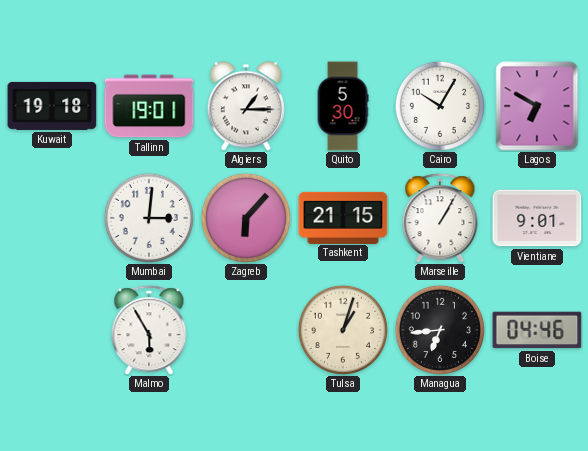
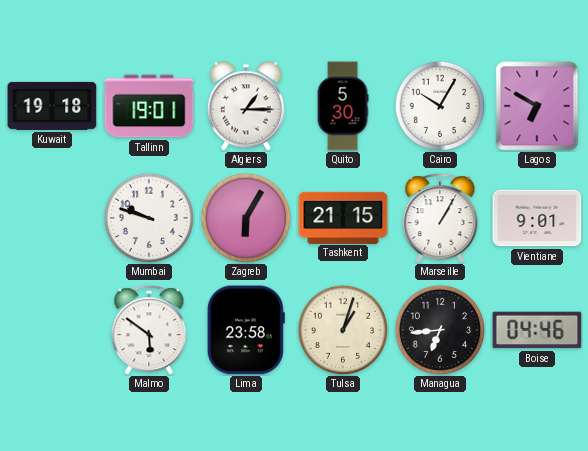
Mumbai: 3:01 -> 9:48 (148, 217)
Zagreb: 6:07 -> 6:05 (245, 217)
Malmo: 5:55 -> 5:51 (149, 330)
Lima: none -> 23:58 (246, 330)
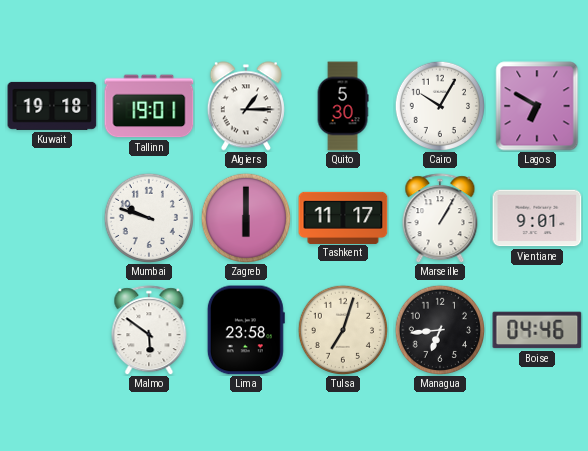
Zagreb: 6:05 -> 6:00 (245, 217)
Tashkent: 21:15 -> 11:17 (343, 217)
Tulsa: 1:03 -> 7:03 (342, 329)
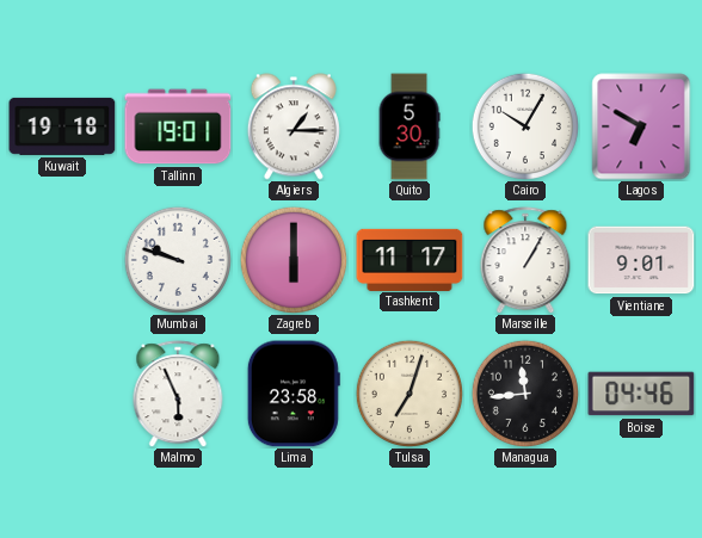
Malmo: 5:51 -> 5:56 (178, 394)
Managua: 6:44 -> 11:44 (524, 392)
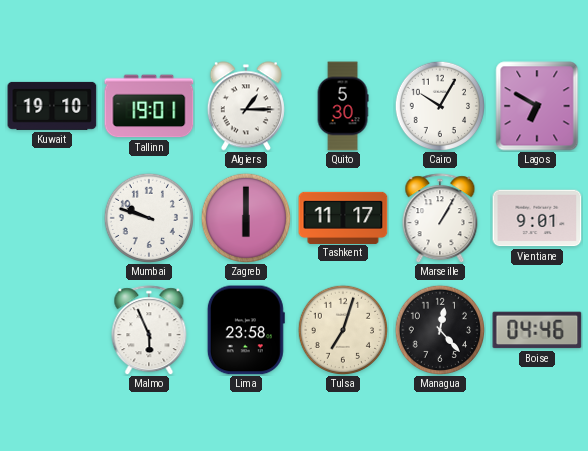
Kuwait: 19:18 -> 19:10 (52, 106)
Managua: 11:44 -> 12:23 (439, 329)
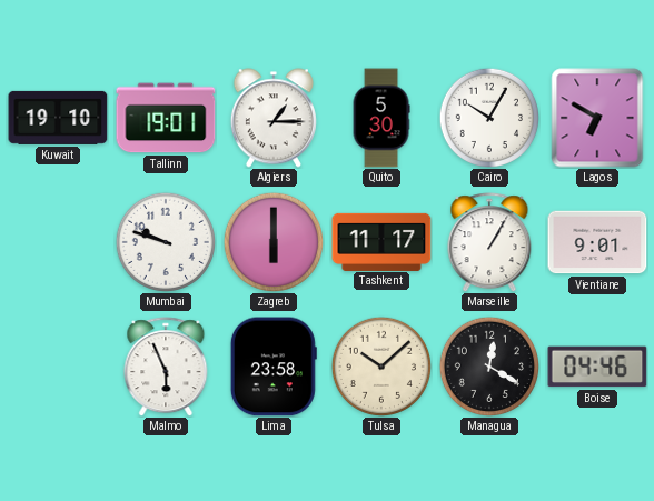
Tulsa: 7:03 -> 10:08 (380, 365)
Managua: 12:23 -> 12:20 (488, 365)
